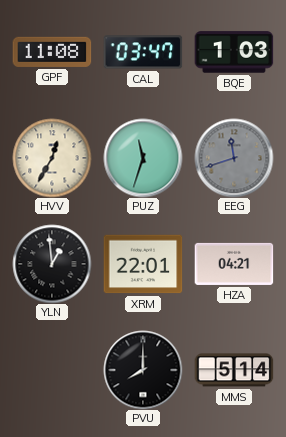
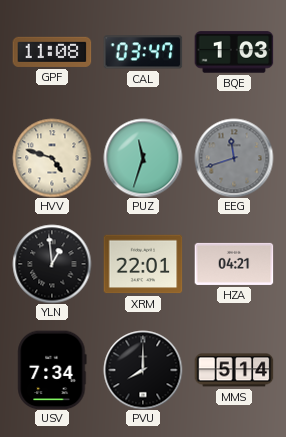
HVV: 12:35 -> 4:48 (52, 158)
USV: none -> 7:34 (52, 370)
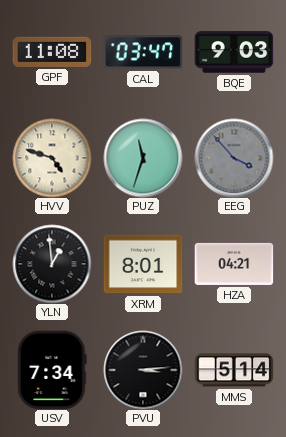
BQE: 1:03 -> 9:03 (234, 52)
EEG: 11:42 -> 3:53 (234, 158)
XRM: 22:01 -> 8:01 (143, 264)
PVU: 8:00 -> 3:14 (143, 370)
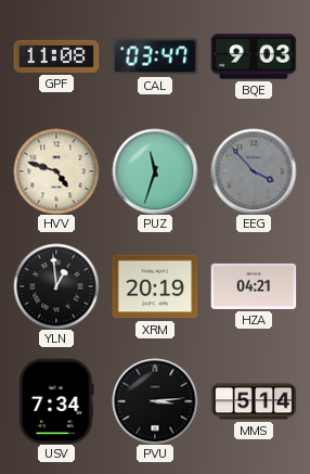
XRM: 8:01 -> 20:19 (155, 286)
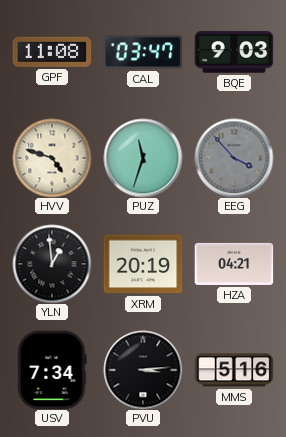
MMS: 5:14 -> 5:16 (234, 370)
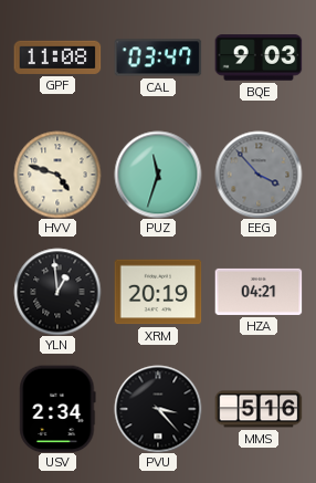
USV: 7:34 -> 2:34 (57, 409)
PVU: 3:14 -> 3:23 (158, 409)
